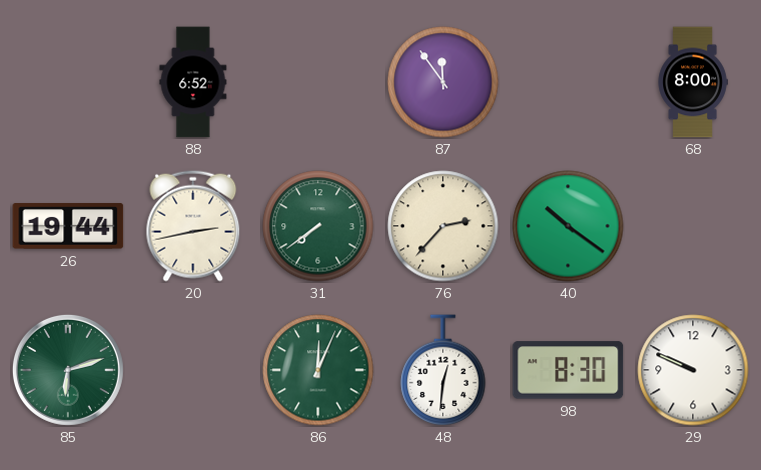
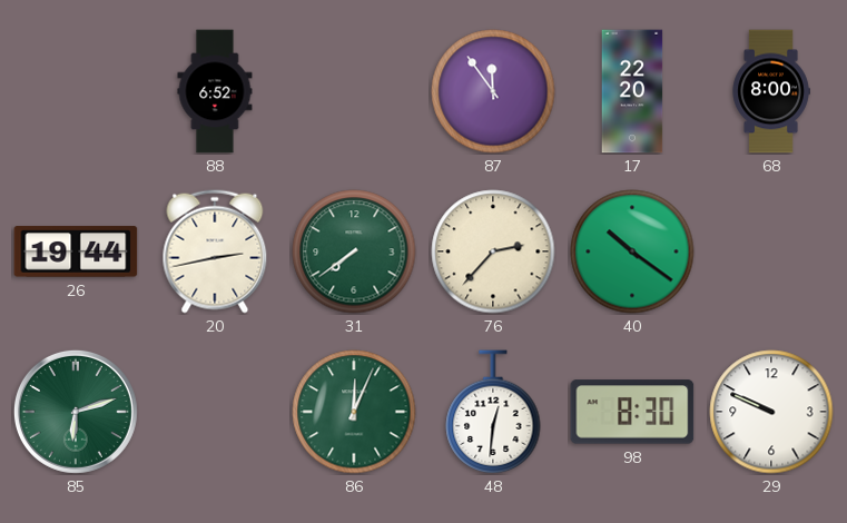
17: none -> 22:20 (632, 91)
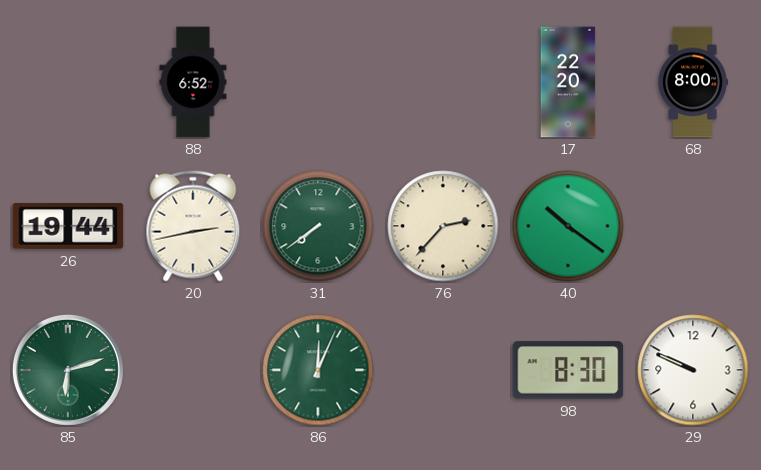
87: 11:54 -> none (493, 91)
48: 12:31 -> none (493, 412)
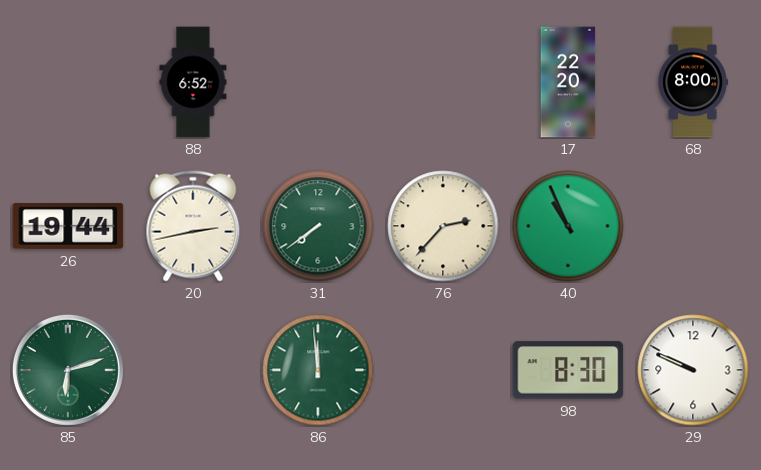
40: 10:21 -> 10:56 (568, 226)
86: 12:04 -> 11:59 (318, 370)
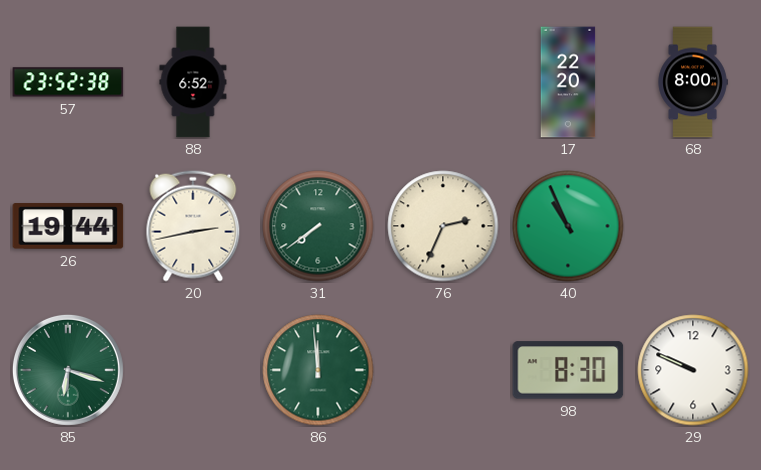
57: none -> 23:52 (68, 82)
76: 2:37 -> 2:34 (443, 226)
85: 6:12 -> 6:18 (68, 370)
